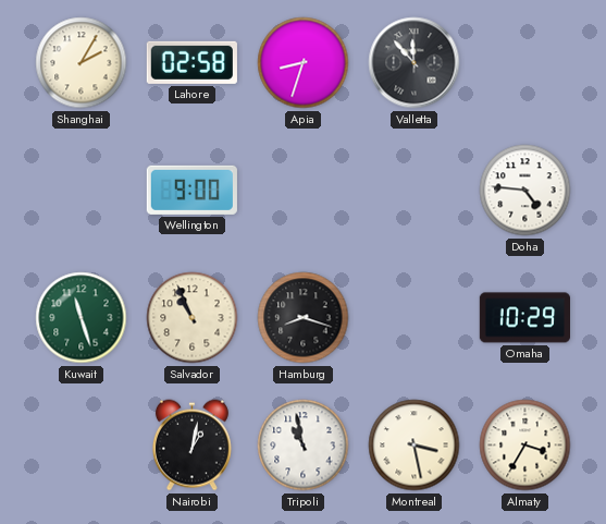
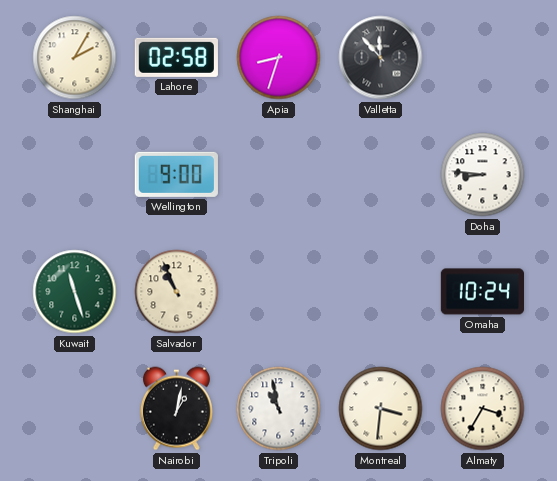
Doha: 4:46 -> 8:46 (483, 175)
Hamburg: 8:18 -> none (304, 318)
Omaha: 10:29 -> 10:24 (482, 292)
Montreal: 3:28 -> 3:31 (381, 409)
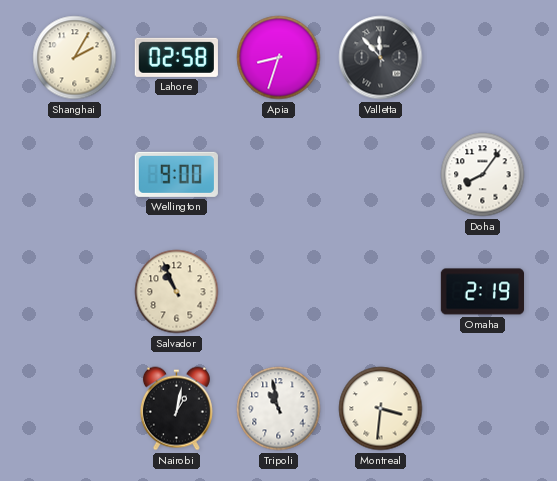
Doha: 8:46 -> 8:06 (483, 175)
Kuwait: 11:27 -> none (75, 292)
Omaha: 10:24 -> 2:19 (482, 292)
Almaty: 3:35 -> none (483, 409)
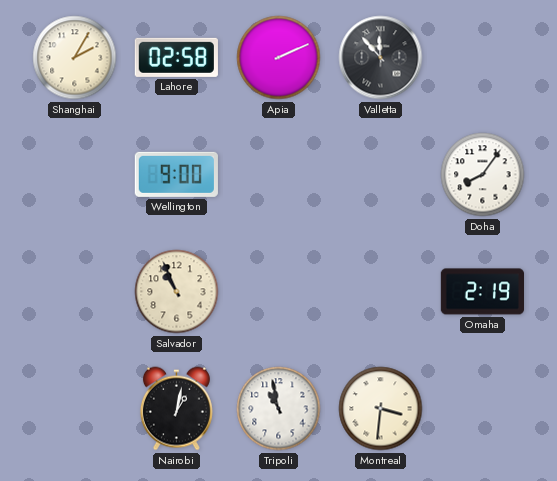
Apia: 8:33 -> 2:11 (279, 58)
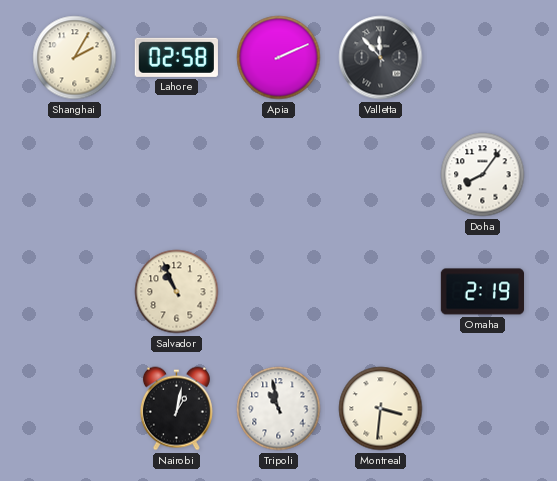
Wellington: 9:00 -> none (176, 174)
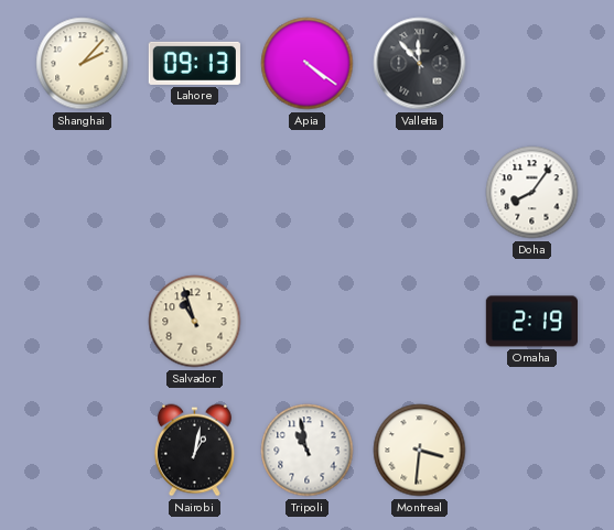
Shanghai: 2:05 -> 2:07 (83, 64)
Lahore: 02:58 -> 09:13 (194, 63)
Apia: 2:11 -> 4:21 (308, 64)
Salvador: 10:56 -> 10:57 (195, 322)
